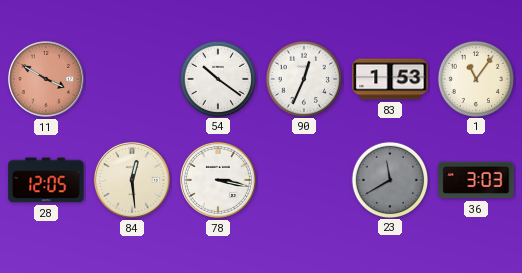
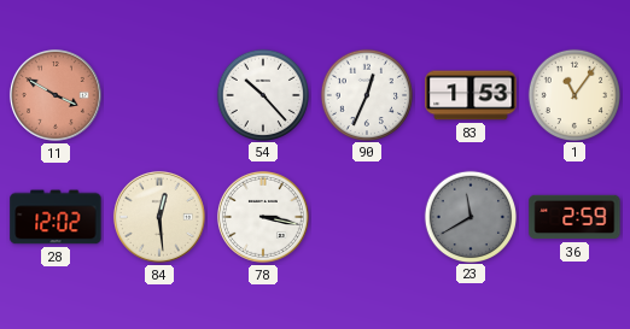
54: 10:21 -> 10:23 (262, 94)
28: 12:05 -> 12:02 (56, 217)
36: 3:03 -> 2:59 (574, 217)
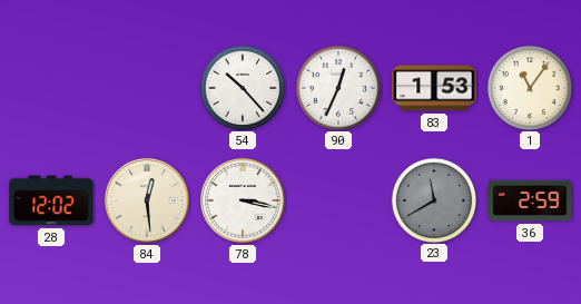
11: 3:50 -> none (56, 95)
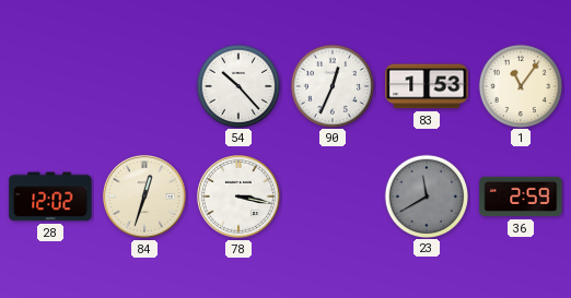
84: 12:29 -> 12:33 (144, 196)
